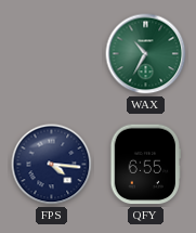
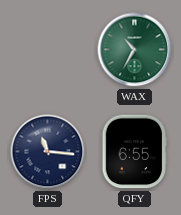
FPS: 4:16 -> 11:16 (48, 152)
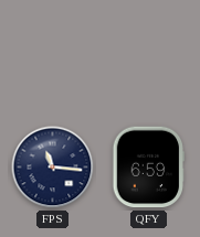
WAX: 10:35 -> none (135, 50)
QFY: 6:55 -> 6:59 (148, 168)
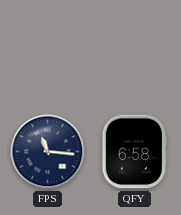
QFY: 6:59 -> 6:58 (134, 152)
